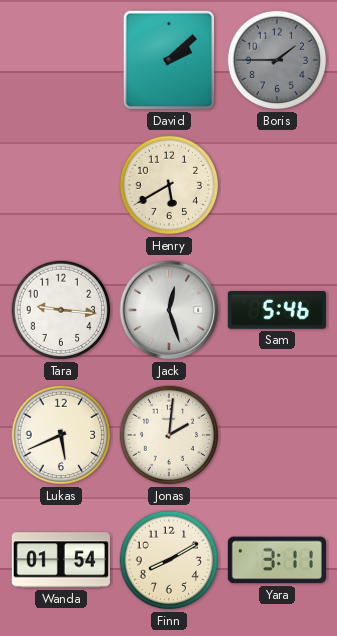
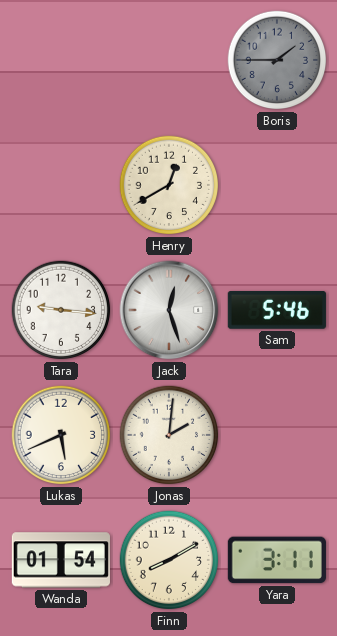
David: 2:08 -> none (169, 60)
Henry: 5:40 -> 12:40 (169, 185)
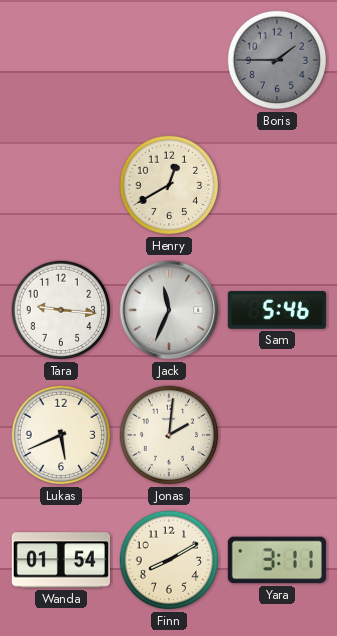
Jack: 12:27 -> 11:34 (169, 310)
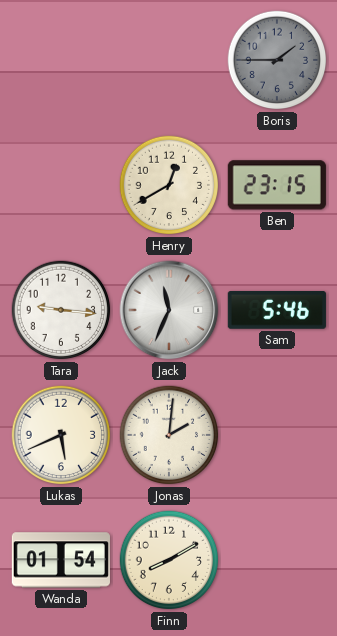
Ben: none -> 23:15 (277, 185)
Yara: 3:11 -> none (277, 560)
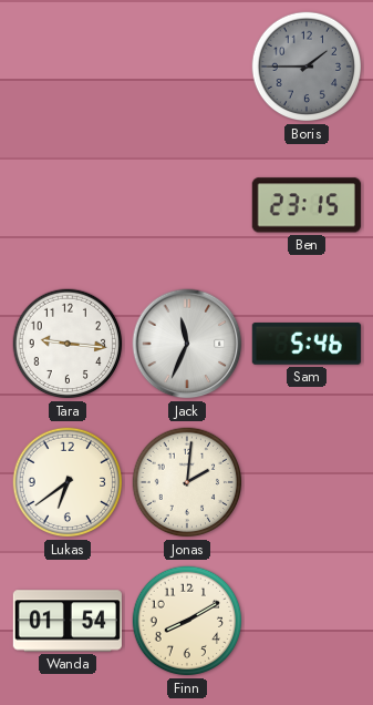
Henry: 12:40 -> none (169, 185)
Lukas: 5:41 -> 6:39 (68, 482)
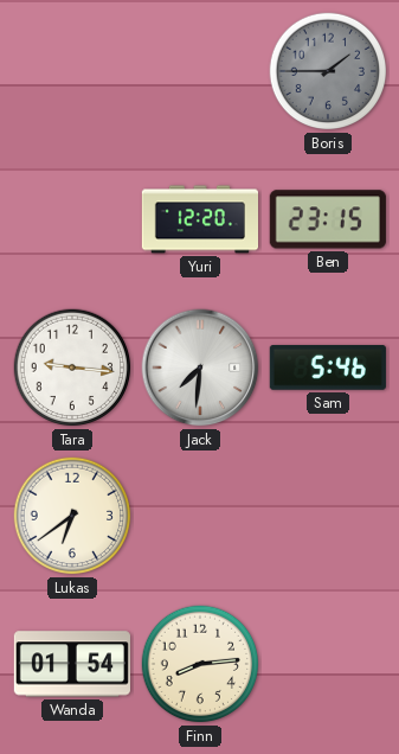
Yuri: none -> 12:20 (199, 219)
Jack: 11:34 -> 7:31 (200, 368)
Jonas: 2:01 -> none (187, 482)
Finn: 8:10 -> 8:14 (200, 664)
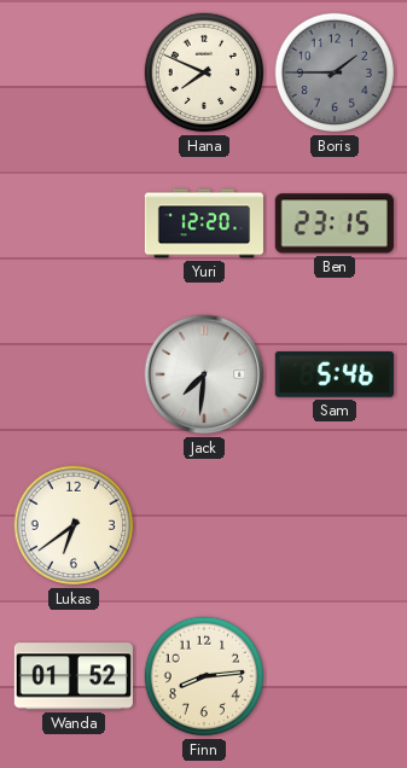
Hana: none -> 7:49 (204, 72)
Tara: 9:16 -> none (72, 368)
Wanda: 01:54 -> 01:52 (74, 676)
